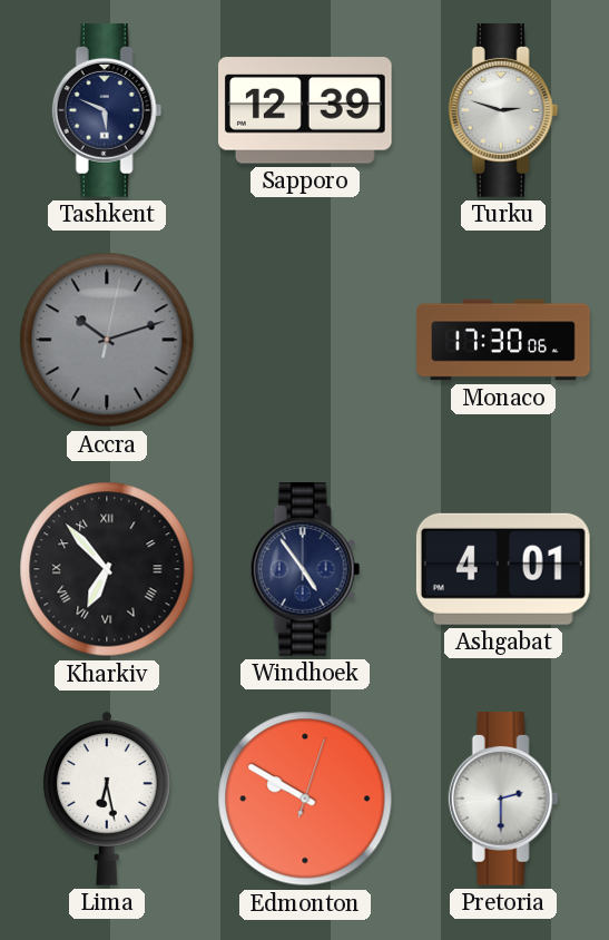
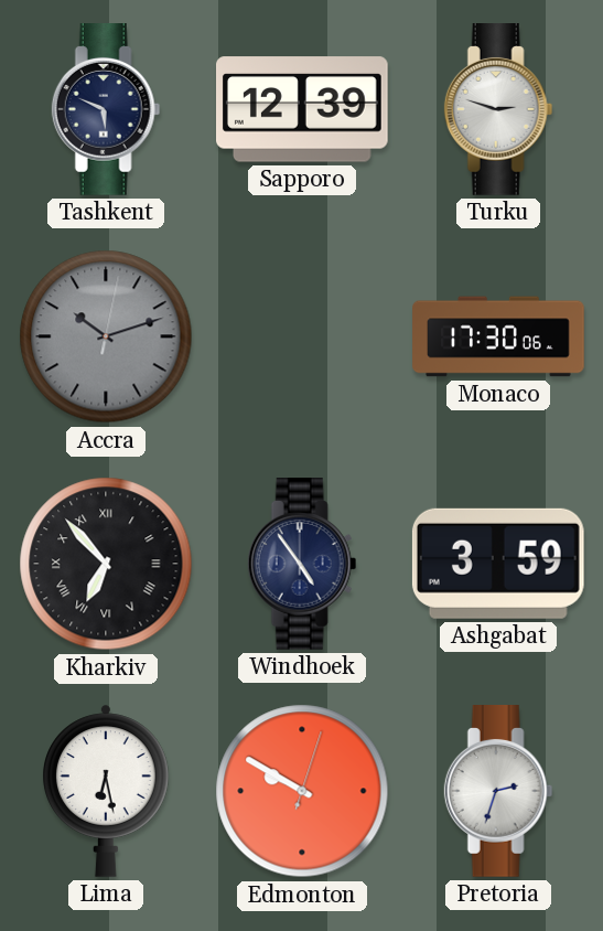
Ashgabat: 4:01 -> 3:59 (498, 564)
Pretoria: 2:30 -> 2:33 (498, 792)
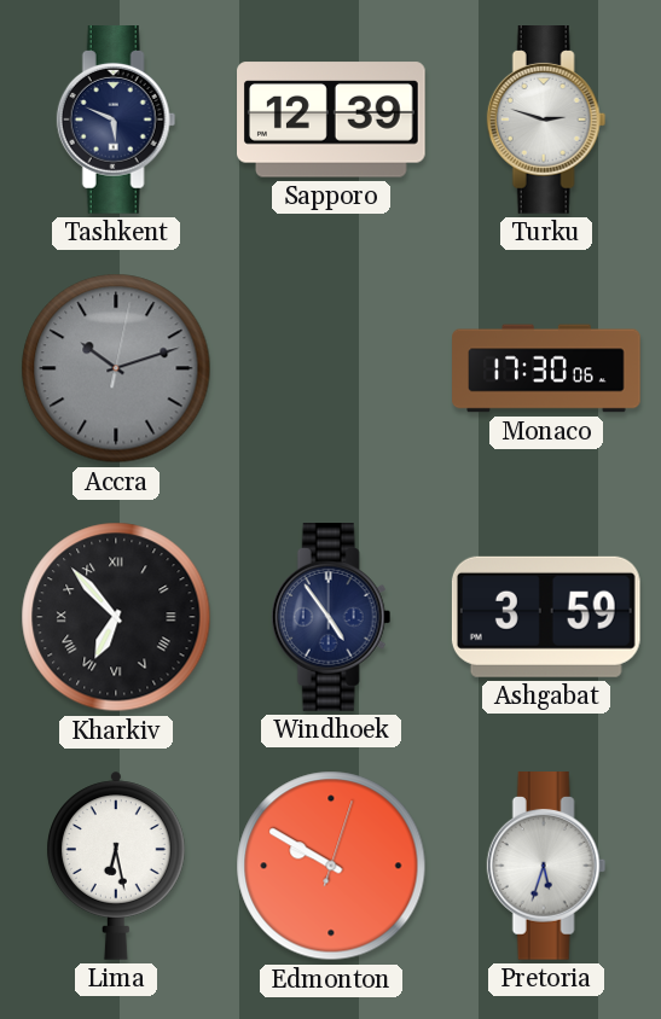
Pretoria: 2:33 -> 5:33 (546, 867)
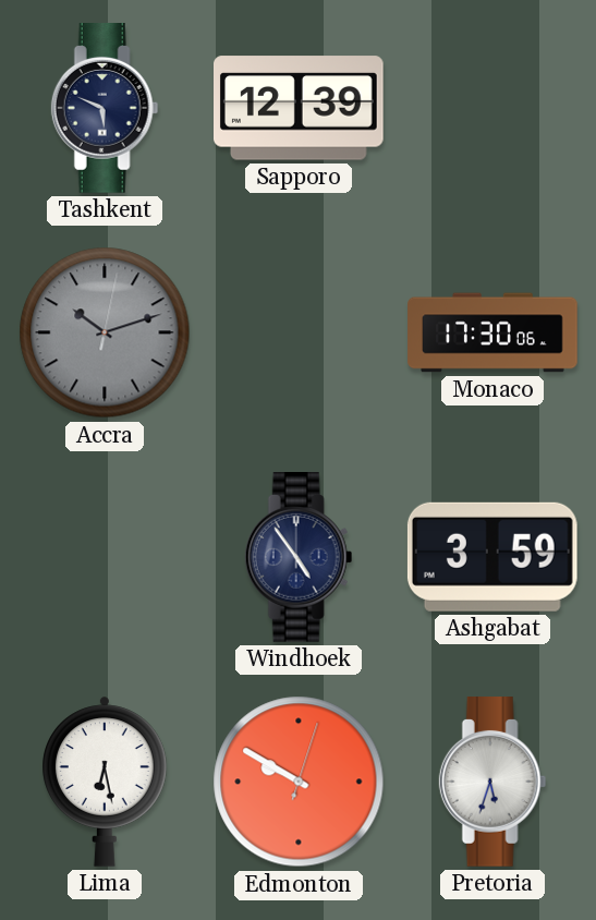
Turku: 2:48 -> none (546, 121)
Kharkiv: 6:53 -> none (116, 617)
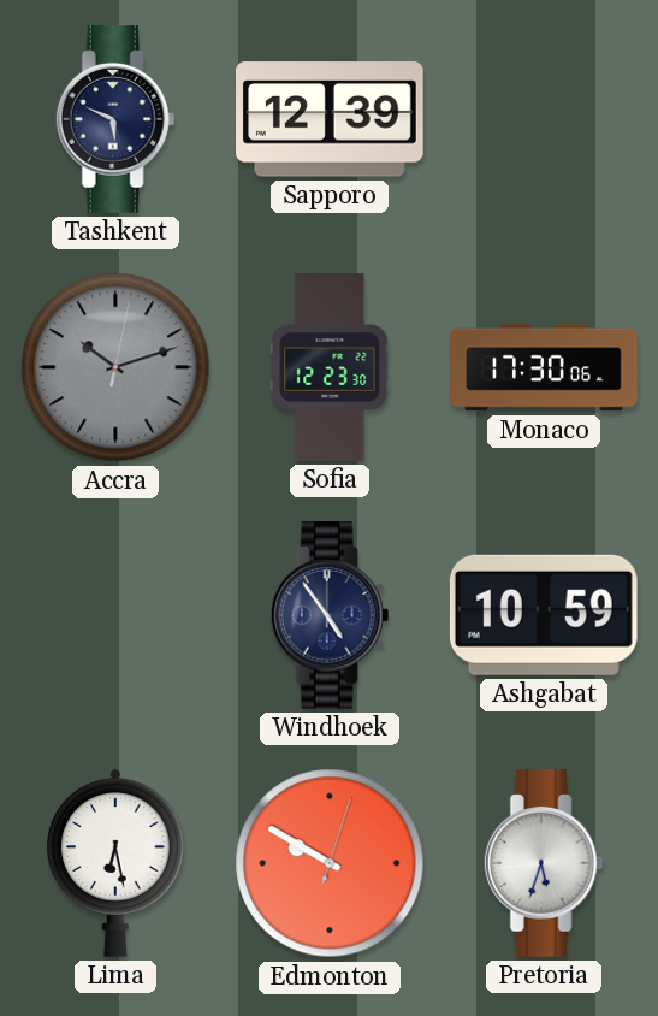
Sofia: none -> 12:23 (330, 367)
Ashgabat: 3:59 -> 10:59 (544, 615)
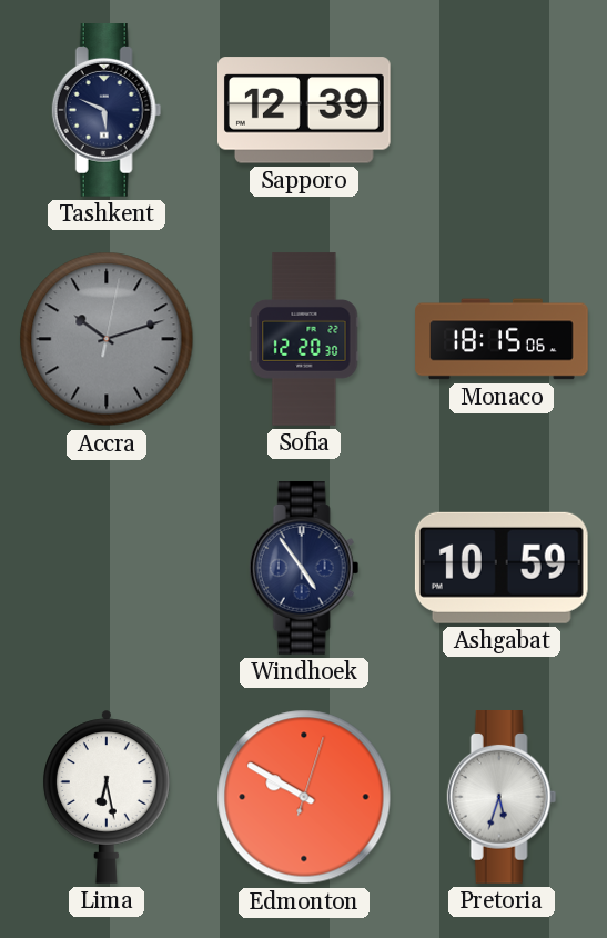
Sofia: 12:23 -> 12:20 (304, 339)
Monaco: 17:30 -> 18:15 (502, 339)
